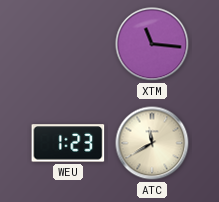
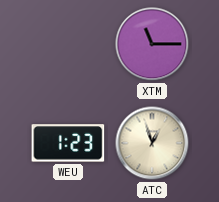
XTM: 11:16 -> 11:15 (152, 44)
ATC: 11:40 -> 12:57 (152, 143)
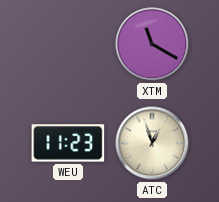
XTM: 11:15 -> 11:20 (152, 44)
WEU: 1:23 -> 11:23 (68, 143)
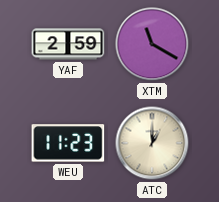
YAF: none -> 2:59 (68, 44)
ATC: 12:57 -> 1:00 (152, 143)
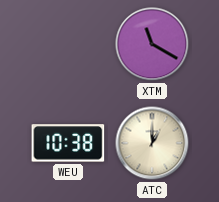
YAF: 2:59 -> none (68, 44)
WEU: 11:23 -> 10:38 (68, 143)
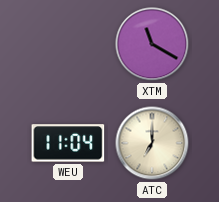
WEU: 10:38 -> 11:04 (68, 143)
ATC: 1:00 -> 7:00 (152, 143)
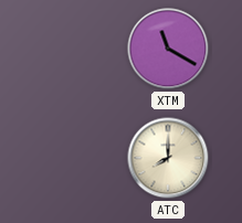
WEU: 11:04 -> none (68, 143)
ATC: 7:00 -> 8:00 (168, 158)
